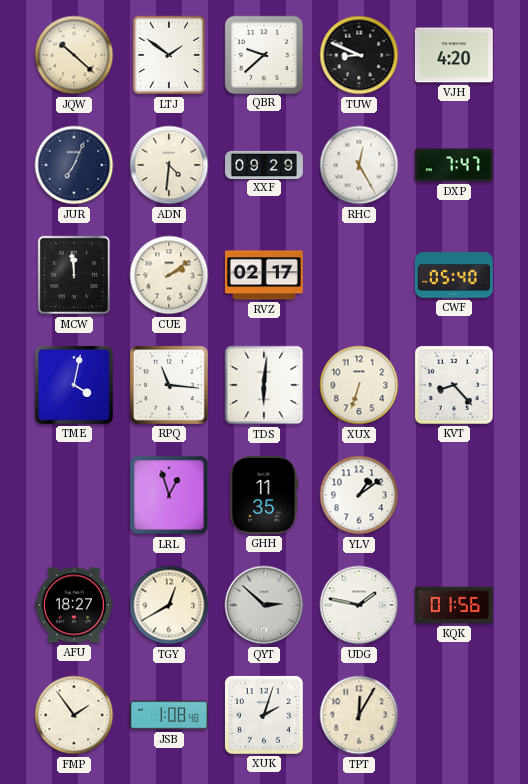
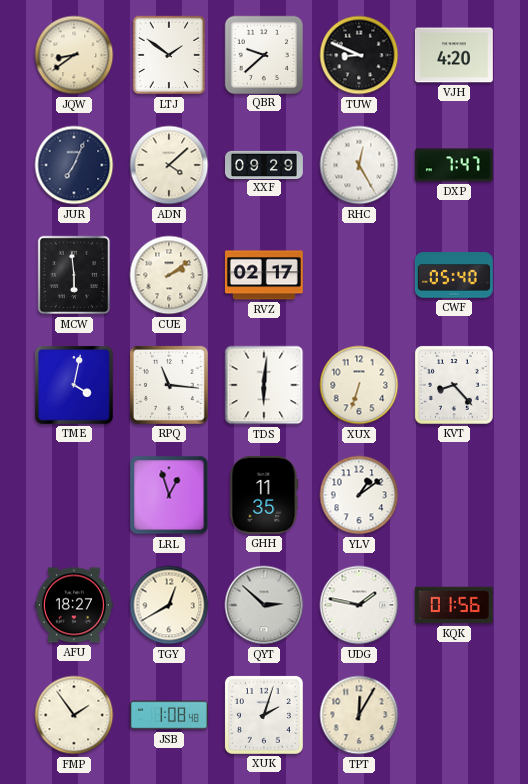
JQW: 10:22 -> 8:39 (74, 55)
ADN: 4:31 -> 4:08 (169, 165)
MCW: 11:59 -> 5:59 (74, 275)
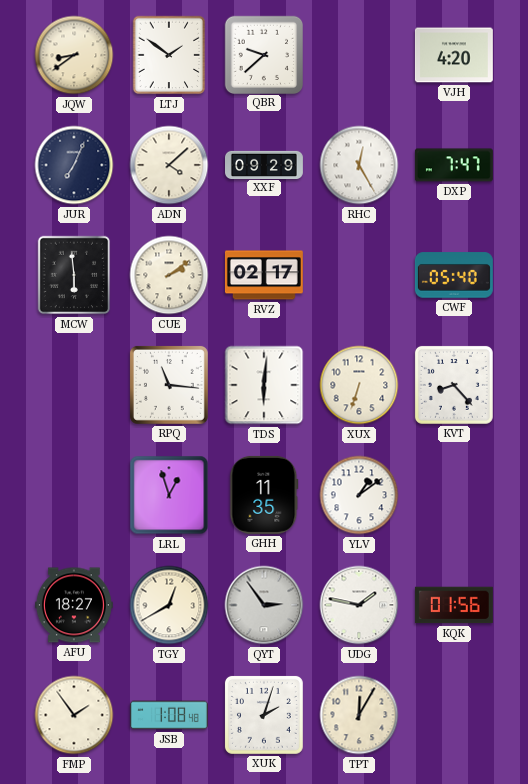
TUW: 8:49 -> none (359, 55)
TME: 4:02 -> none (74, 385)
QYT: 2:52 -> 2:54 (264, 605)
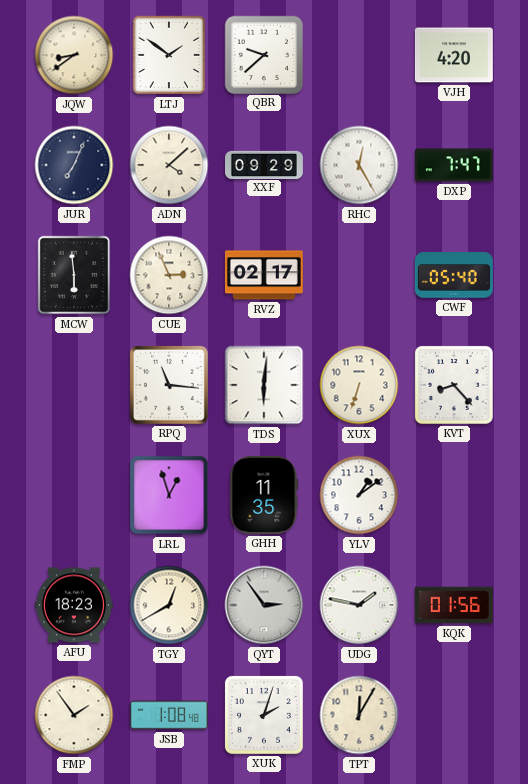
CUE: 2:09 -> 2:56 (169, 275)
AFU: 18:27 -> 18:23 (74, 605)
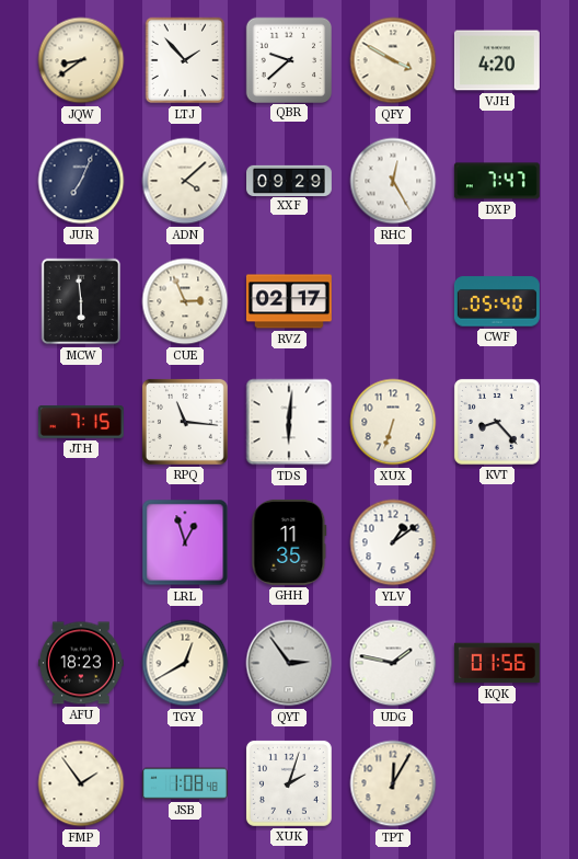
LTJ: 1:51 -> 1:53 (185, 60)
QFY: none -> 3:50 (393, 60)
JTH: none -> 7:15 (81, 422)
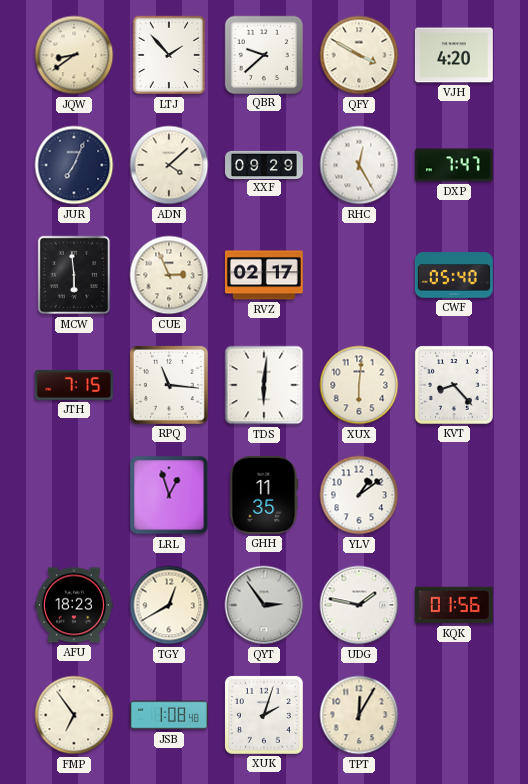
XUX: 6:33 -> 6:01 (359, 385)
FMP: 1:54 -> 6:54 (74, 715)
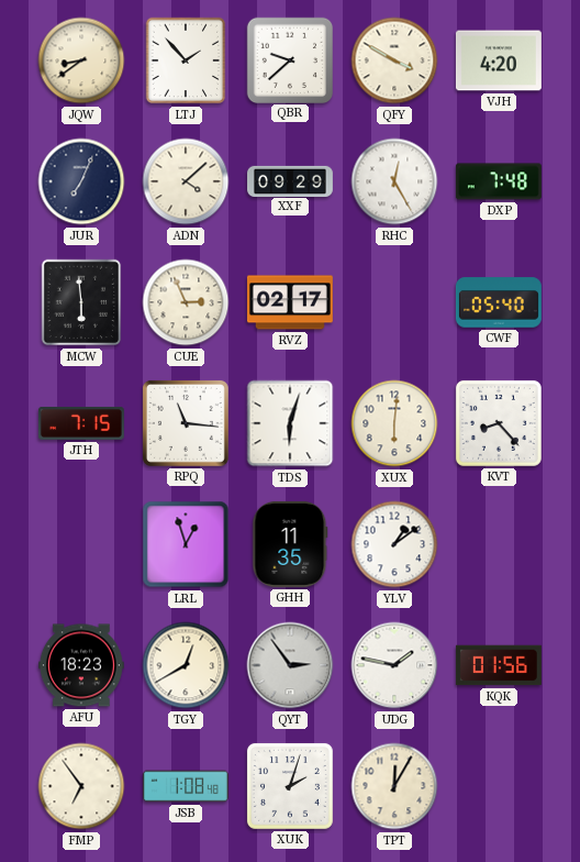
DXP: 7:47 -> 7:48 (499, 181)
TDS: 6:01 -> 6:03 (290, 423)
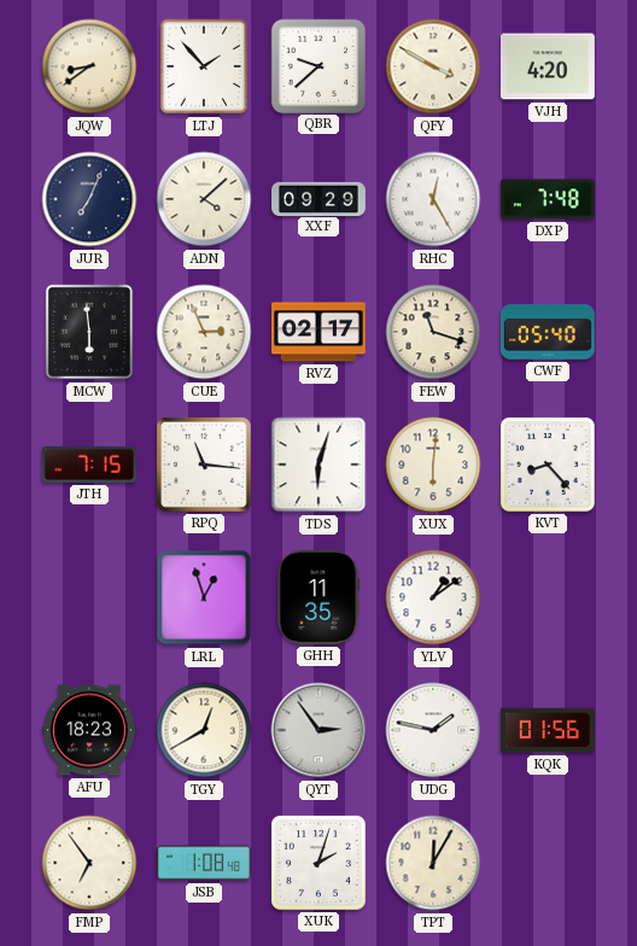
FEW: none -> 11:18 (433, 332)
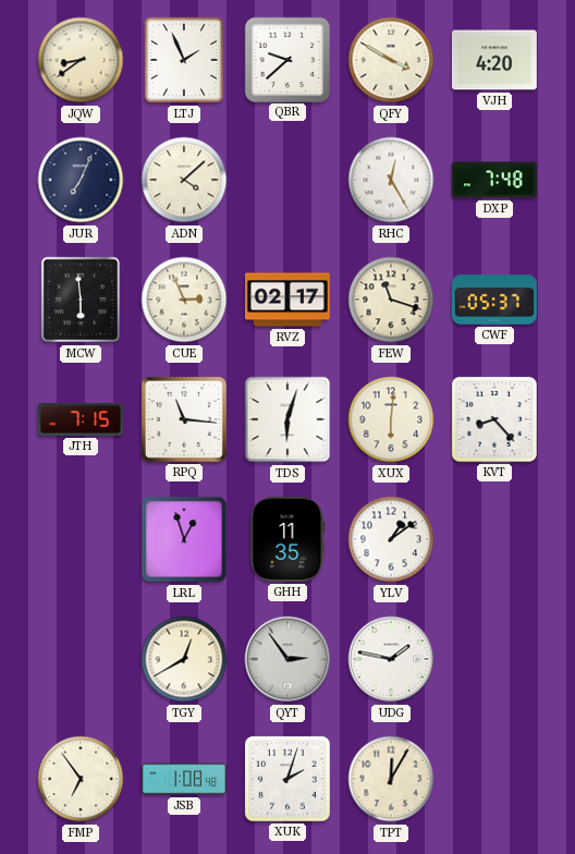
LTJ: 1:53 -> 1:56 (184, 60)
XXF: 09:29 -> none (320, 198)
CWF: 05:40 -> 05:37 (494, 300)
AFU: 18:23 -> none (89, 730)
KQK: 01:56 -> none (548, 730)
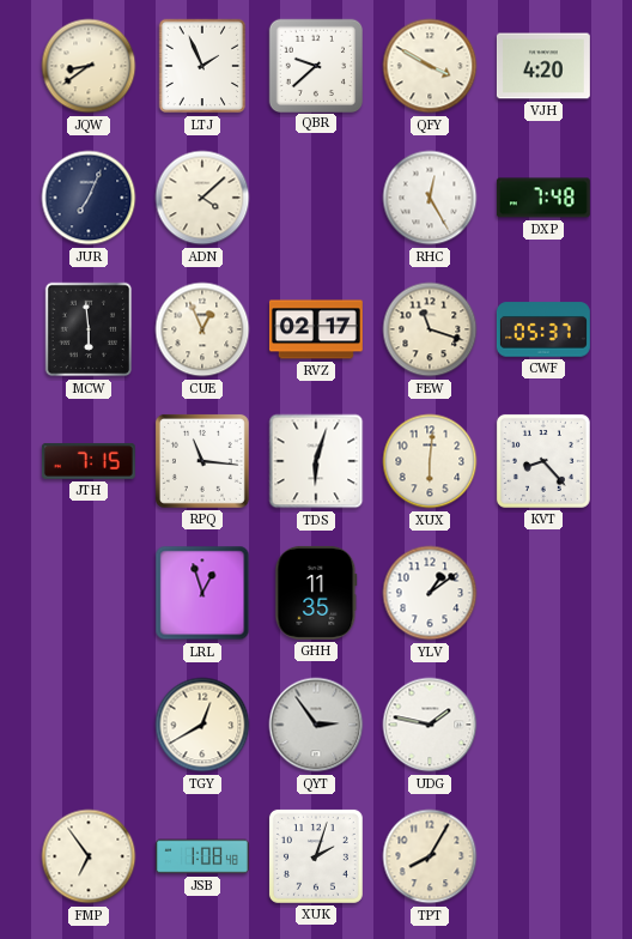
CUE: 2:56 -> 12:56 (202, 329)
TPT: 12:05 -> 8:05 (430, 856)
